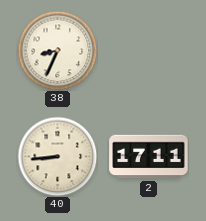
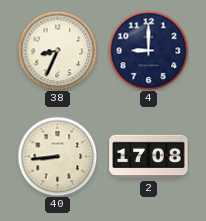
4: none -> 9:00 (148, 50)
2: 17:11 -> 17:08 (149, 157)
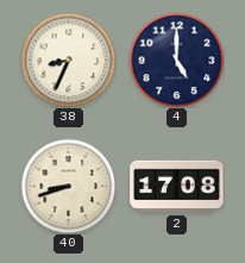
4: 9:00 -> 5:00 (176, 60)
40: 8:44 -> 8:42 (68, 186)
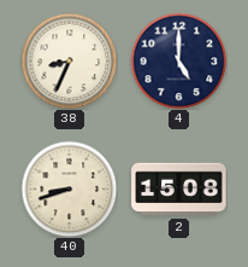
2: 17:08 -> 15:08 (179, 190)
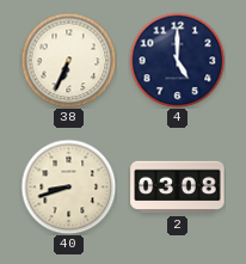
38: 8:34 -> 6:34 (68, 60)
2: 15:08 -> 03:08 (178, 188)
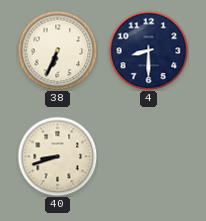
4: 5:00 -> 8:30 (148, 50)
2: 03:08 -> none (178, 188)
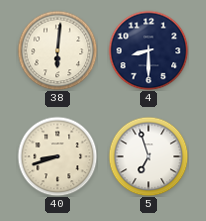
38: 6:34 -> 6:01 (57, 50)
5: none -> 6:57 (148, 156)
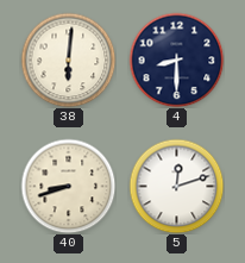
5: 6:57 -> 12:12 (176, 186)
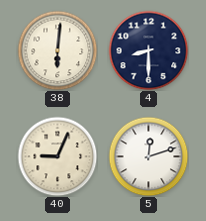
40: 8:42 -> 9:04 (57, 156)
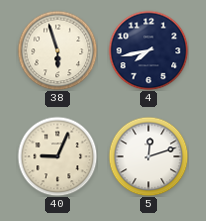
38: 6:01 -> 5:57 (57, 50)
4: 8:30 -> 7:43 (148, 50)
